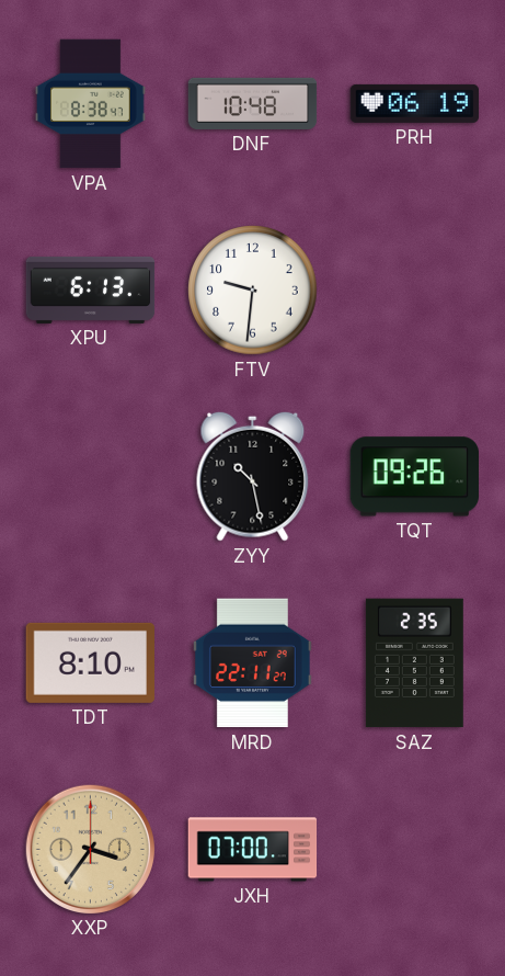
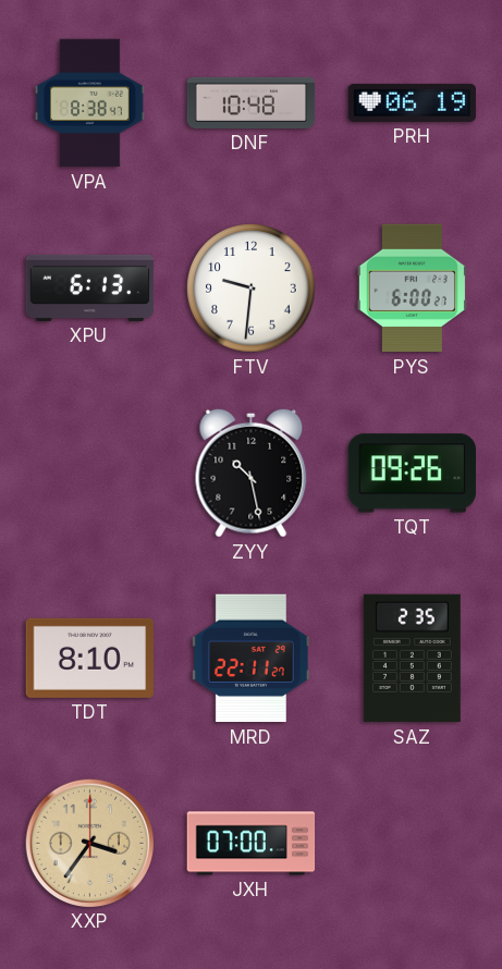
PYS: none -> 6:00 (412, 289)
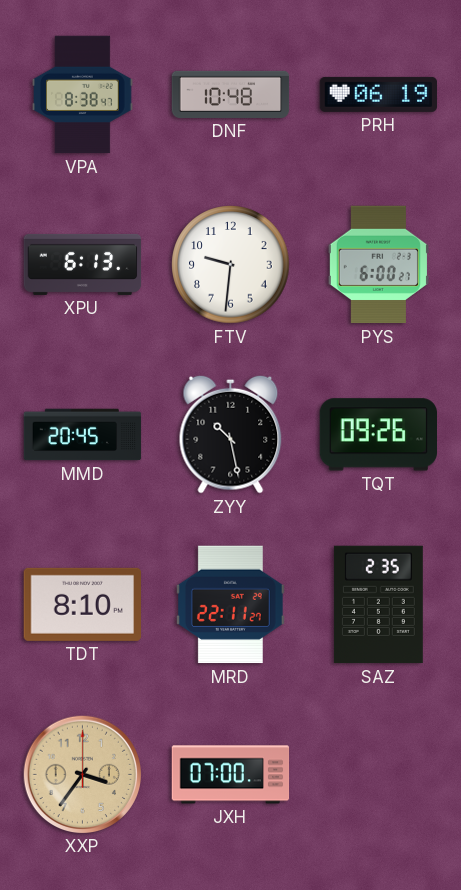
MMD: none -> 20:45 (83, 435)
